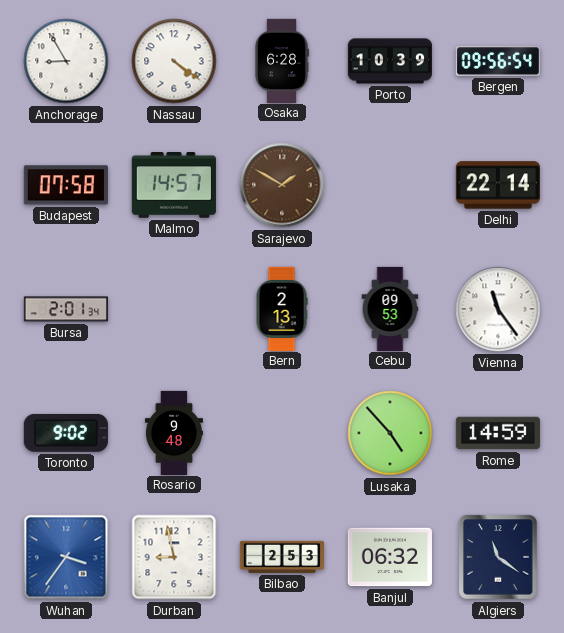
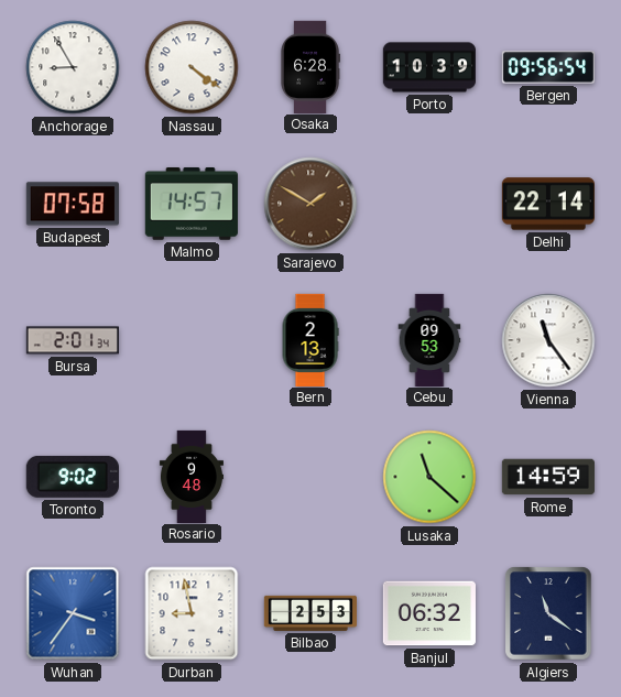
Lusaka: 4:53 -> 11:22 (429, 477)
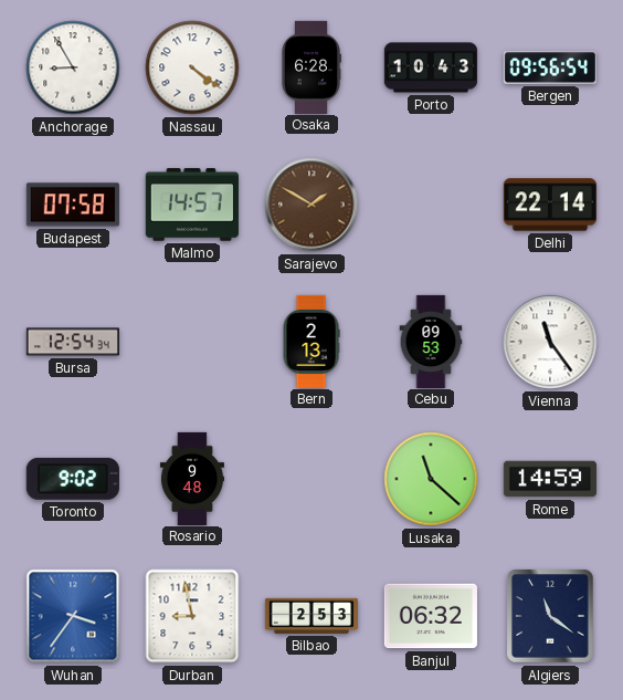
Porto: 10:39 -> 10:43 (430, 67)
Bursa: 2:01 -> 12:54 (72, 342)
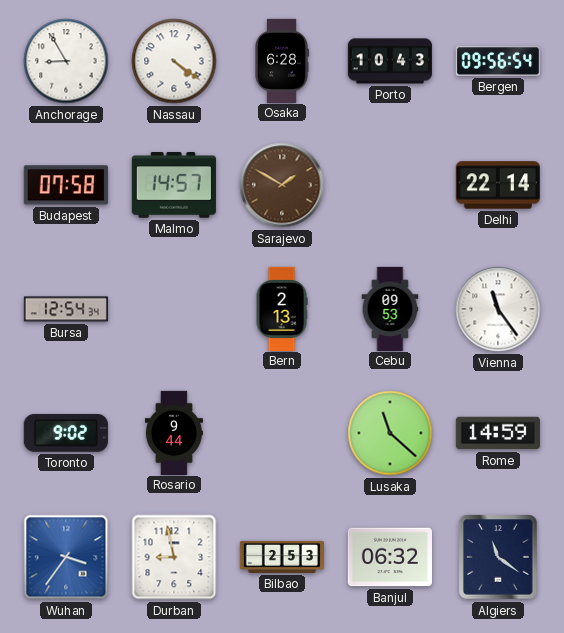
Rosario: 9:48 -> 9:44 (174, 432)
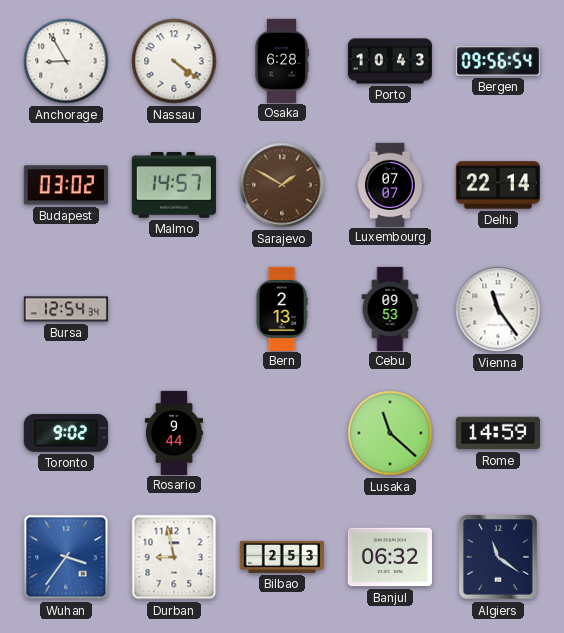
Budapest: 07:58 -> 03:02 (66, 185)
Luxembourg: none -> 07:07 (391, 184)
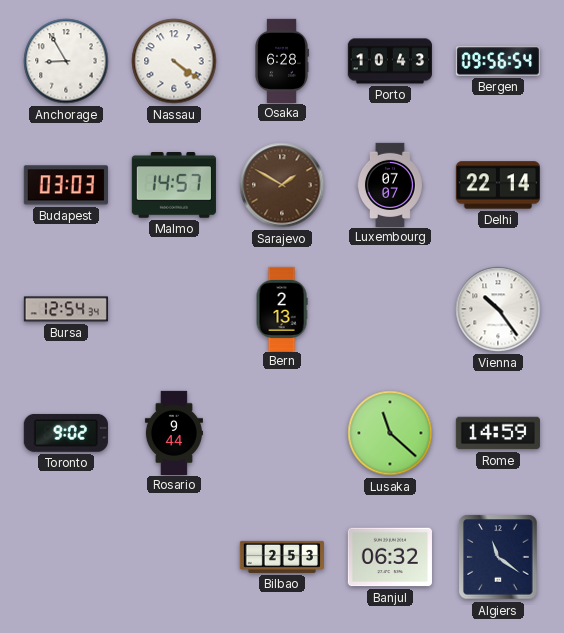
Budapest: 03:02 -> 03:03 (66, 185)
Cebu: 09:53 -> none (390, 308)
Vienna: 11:24 -> 10:24 (498, 309)
Wuhan: 3:36 -> none (66, 557)
Durban: 8:58 -> none (174, 557)
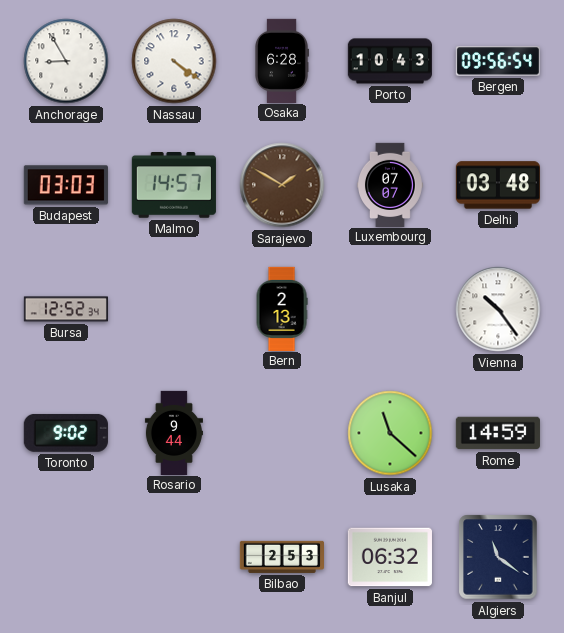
Delhi: 22:14 -> 03:48 (498, 185)
Bursa: 12:54 -> 12:52 (65, 309)
